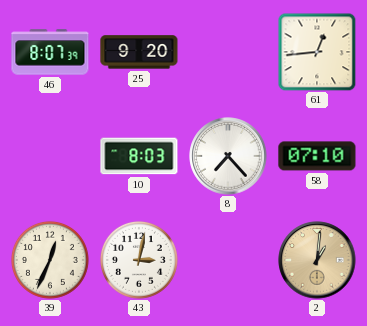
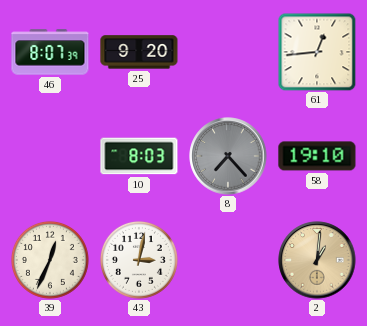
8 dial: white -> grey (228, 156)
58: 07:10 -> 19:10 (317, 156)
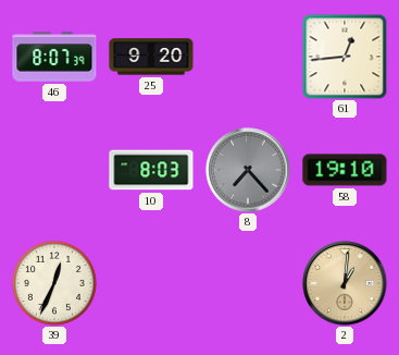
43: 3:02 -> none (139, 260)
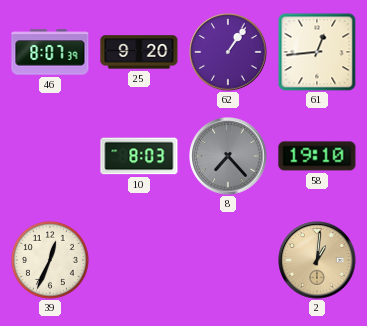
62: none -> 1:06 (228, 52)
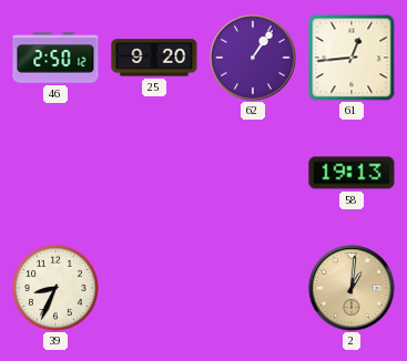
46: 8:07 -> 2:50 (55, 58)
10: 8:03 -> none (139, 156)
8: 7:23 -> none (228, 156)
58: 19:10 -> 19:13 (352, 173)
39: 12:34 -> 8:34 (55, 288)
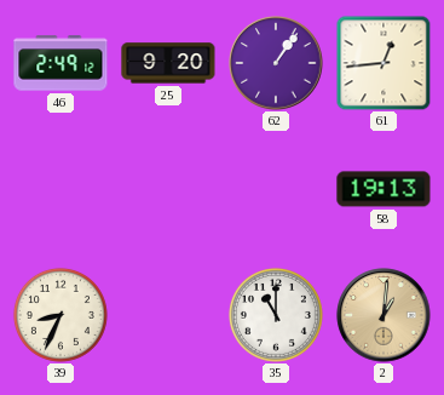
46: 2:50 -> 2:49 (60, 63)
35: none -> 11:00 (276, 315)
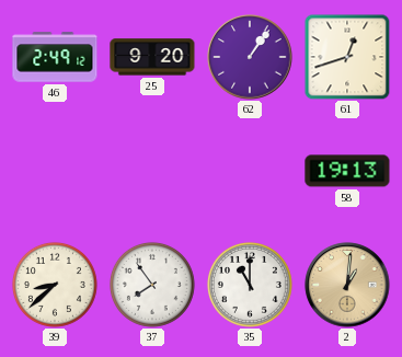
61: 12:44 -> 12:42 (347, 57)
39: 8:34 -> 8:38 (55, 285)
37: none -> 7:54 (152, 285)
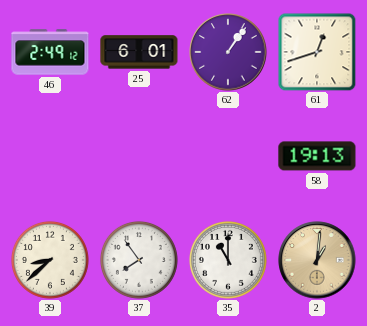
25: 9:20 -> 6:01 (139, 52)
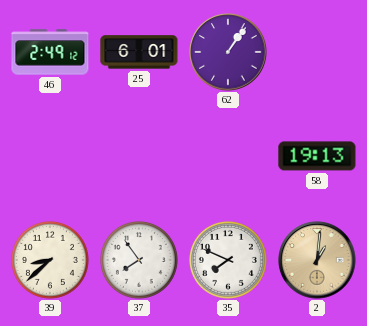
61: 12:42 -> none (317, 52)
35: 11:00 -> 7:49 (228, 260)
